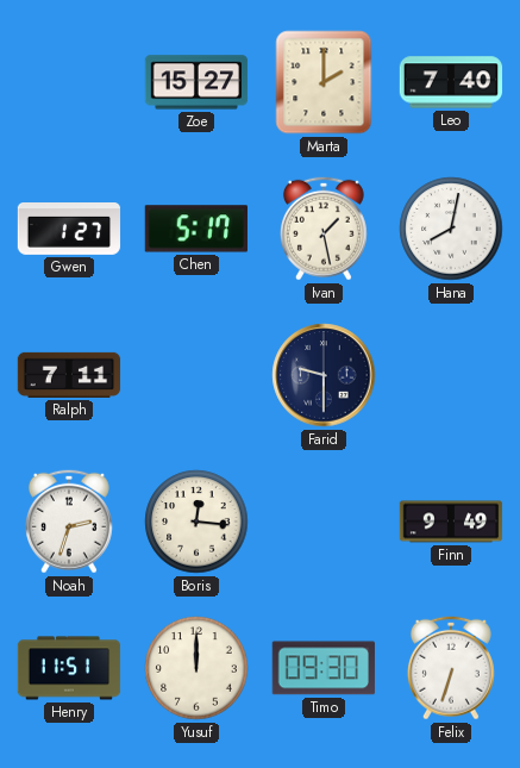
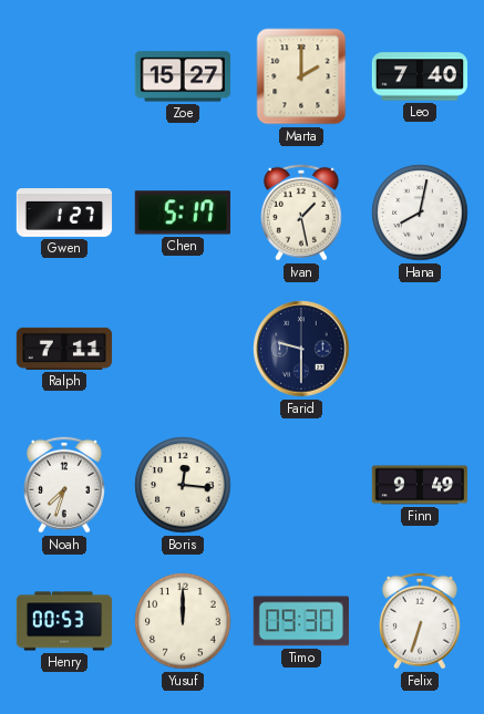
Noah: 2:33 -> 7:33 (64, 485)
Henry: 11:51 -> 00:53 (64, 621)
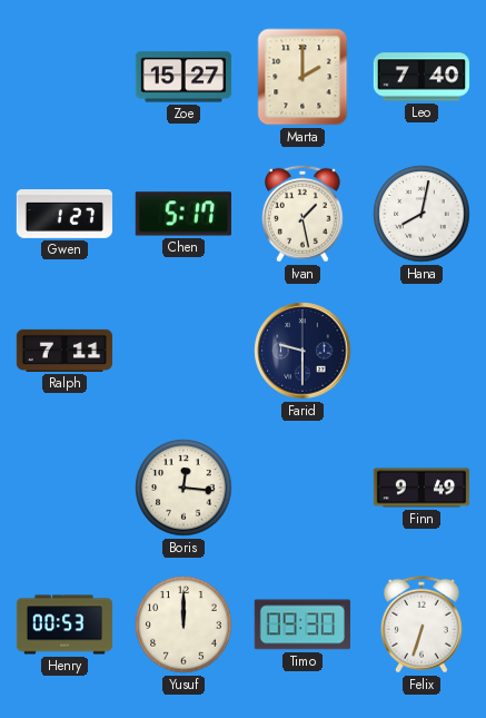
Noah: 7:33 -> none (64, 485)
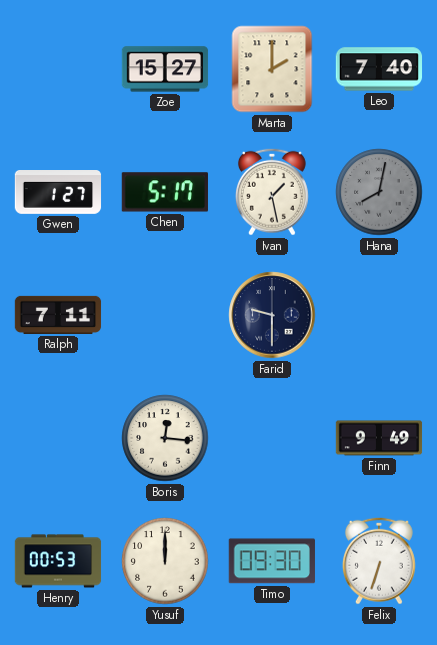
Hana dial: white -> grey (379, 192)
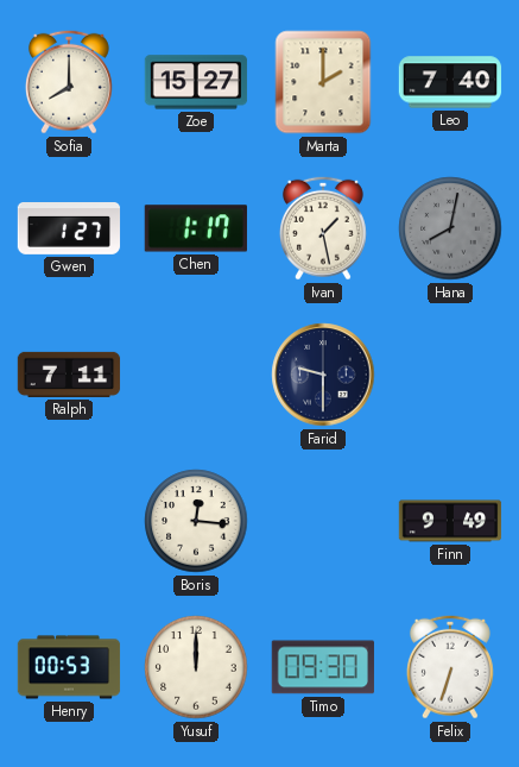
Sofia: none -> 8:00 (69, 82)
Chen: 5:17 -> 1:17 (196, 228)
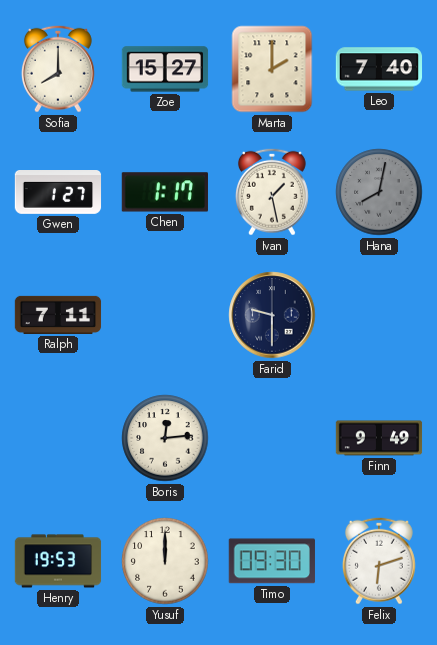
Boris: 12:16 -> 12:14 (165, 438)
Henry: 00:53 -> 19:53 (58, 561)
Felix: 6:33 -> 6:12 (379, 561)
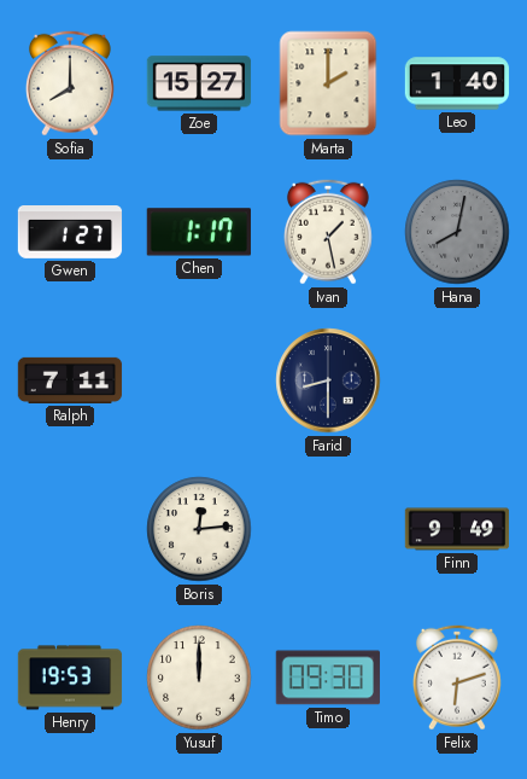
Leo: 7:40 -> 1:40 (457, 83)
Farid: 9:30 -> 8:30 (328, 380)
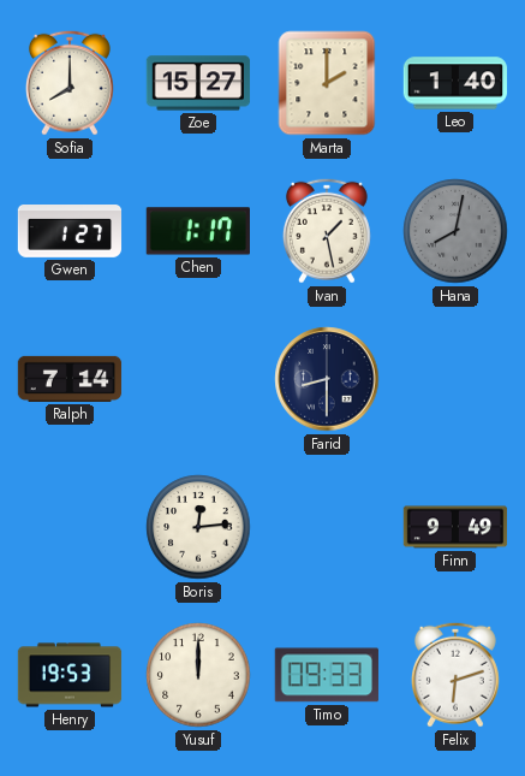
Ralph: 7:11 -> 7:14 (70, 379)
Timo: 09:30 -> 09:33 (327, 675)
